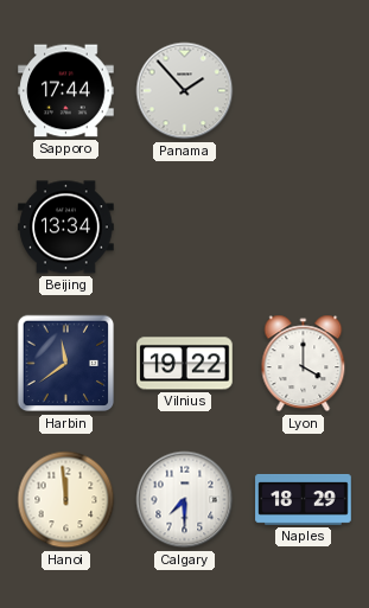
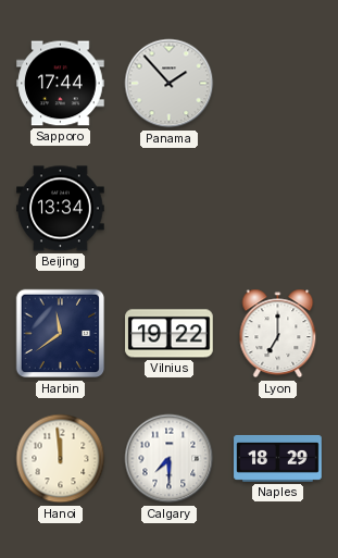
Lyon: 4:00 -> 7:00 (278, 334)
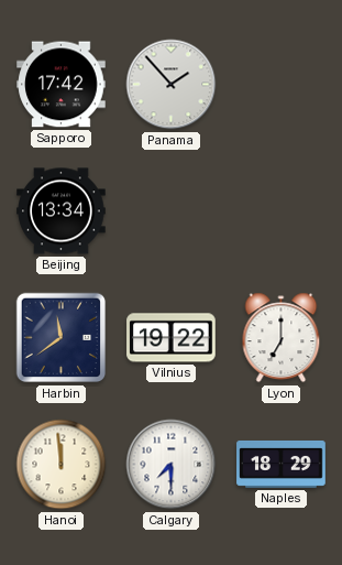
Sapporo: 17:44 -> 17:42 (62, 85)
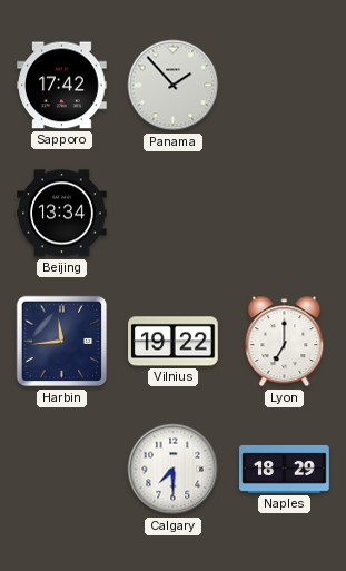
Harbin: 11:39 -> 11:44 (62, 342)
Hanoi: 11:59 -> none (62, 465)
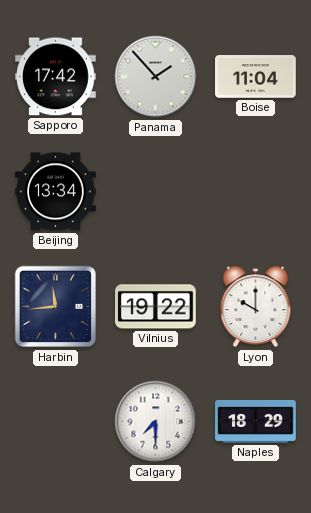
Boise: none -> 11:04 (256, 77)
Lyon: 7:00 -> 10:00 (256, 307)
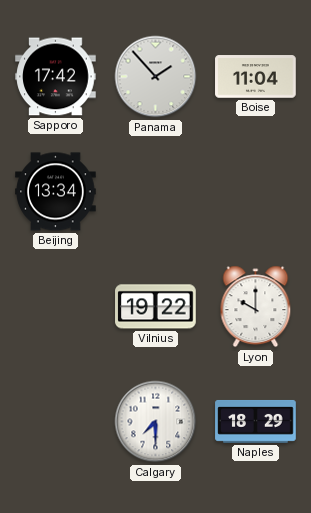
Harbin: 11:44 -> none (56, 307)
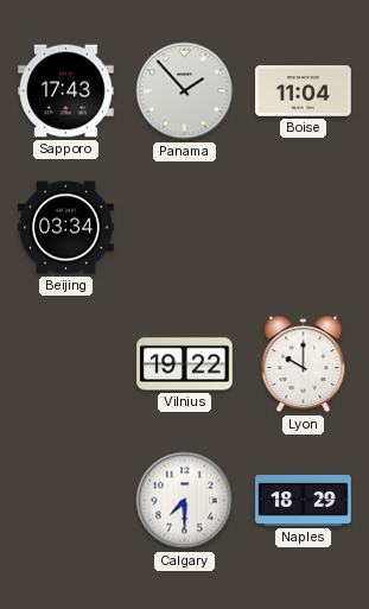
Sapporo: 17:42 -> 17:43 (66, 91)
Beijing: 13:34 -> 03:34 (66, 228)
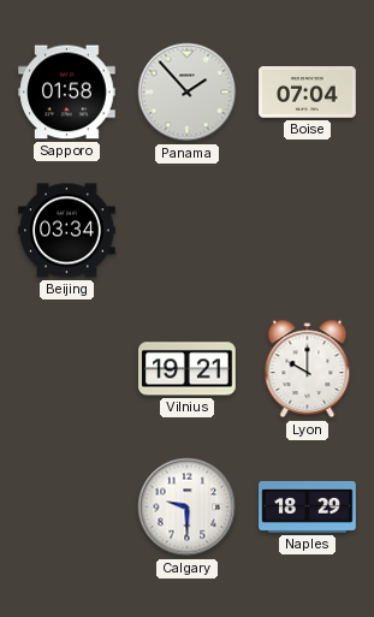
Sapporo: 17:43 -> 01:58 (67, 93)
Boise: 11:04 -> 07:04 (308, 93)
Vilnius: 19:22 -> 19:21 (188, 369)
Calgary: 7:30 -> 9:30 (188, 508)
